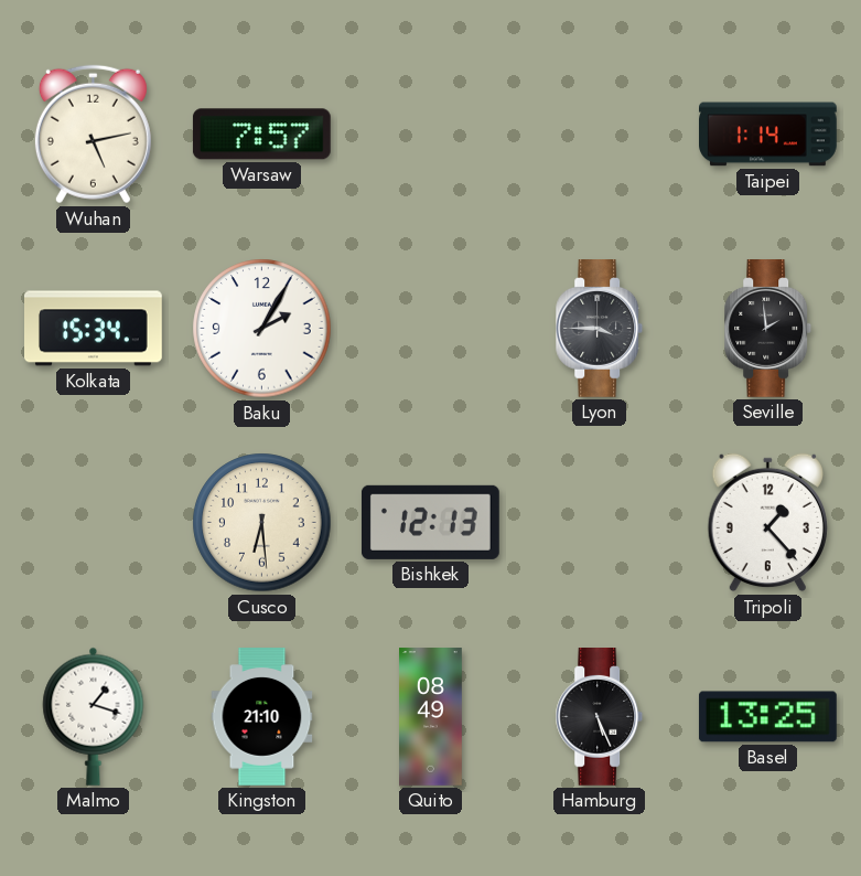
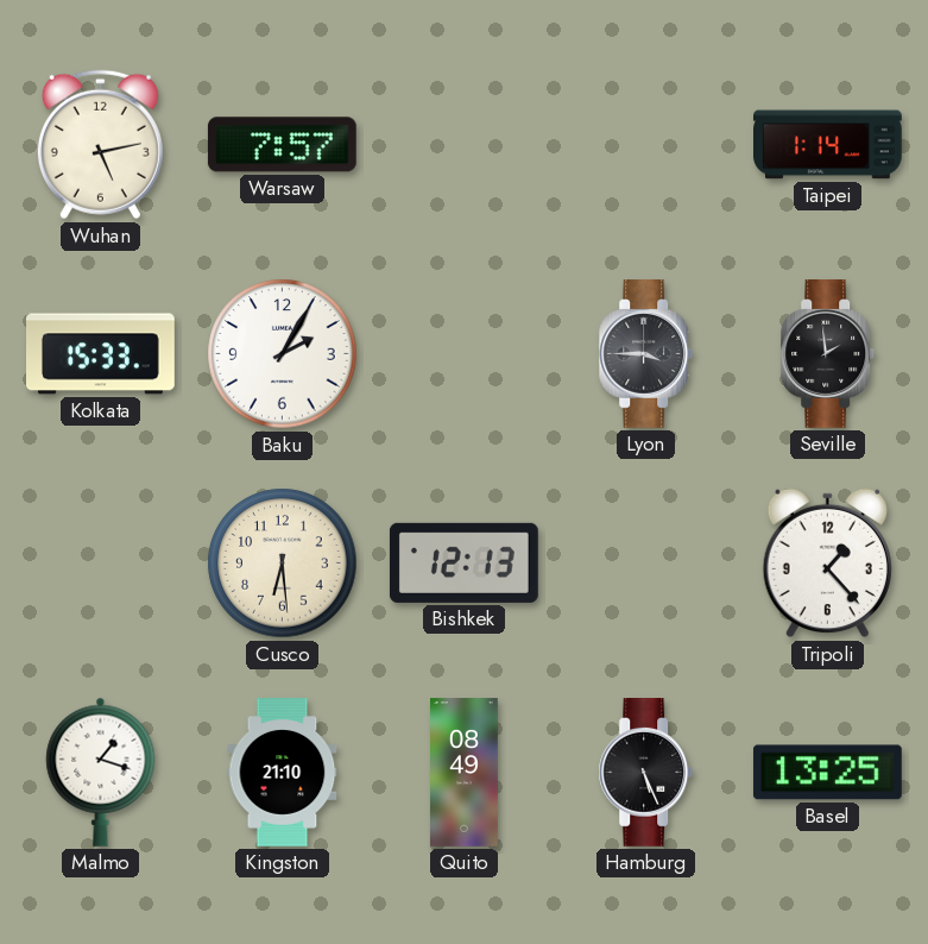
Kolkata: 15:34 -> 15:33 (101, 354)
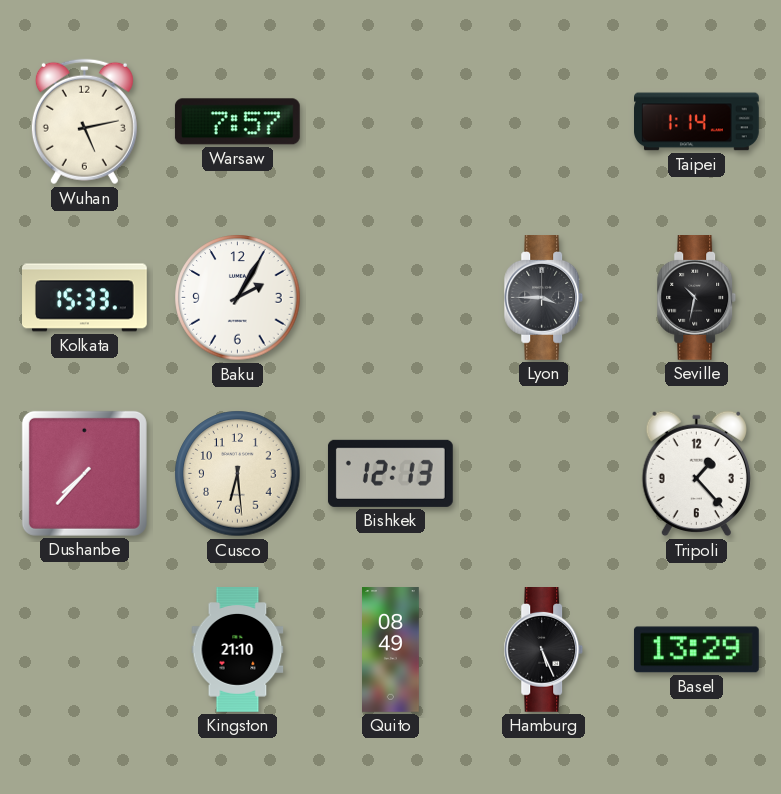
Seville: 1:59 -> 10:32 (697, 298)
Dushanbe: none -> 7:37 (84, 473)
Malmo: 1:18 -> none (101, 772)
Basel: 13:25 -> 13:29 (696, 650)
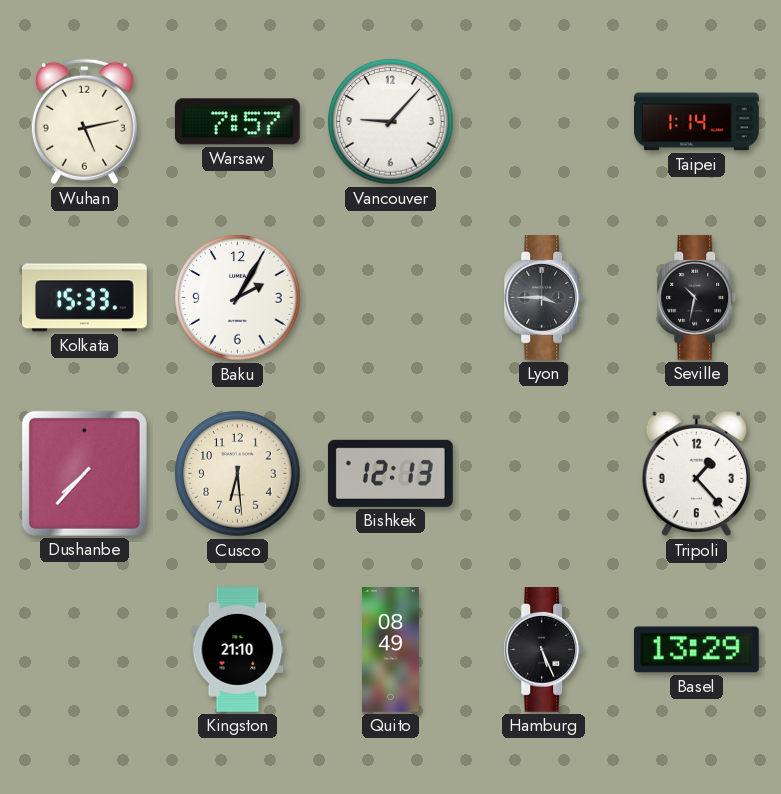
Vancouver: none -> 9:07 (391, 122)
